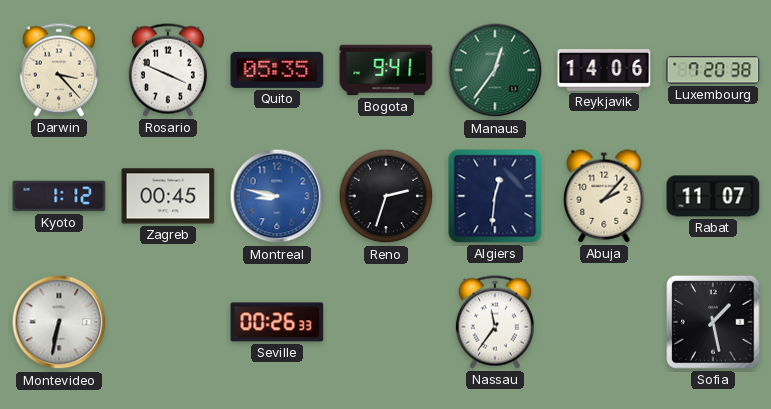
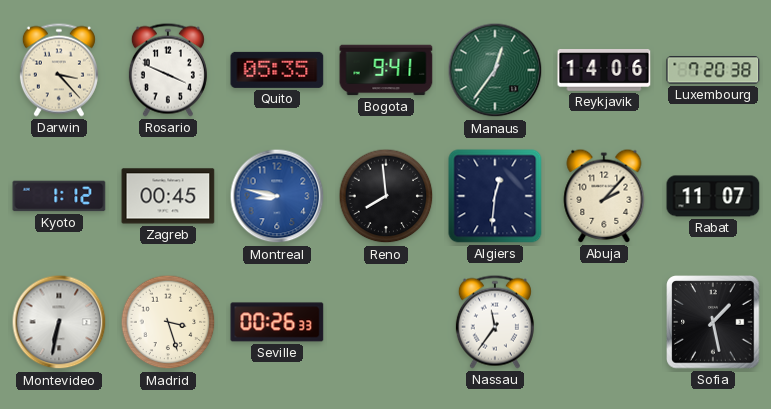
Reno: 2:33 -> 7:59 (386, 196)
Madrid: none -> 3:27 (168, 322)
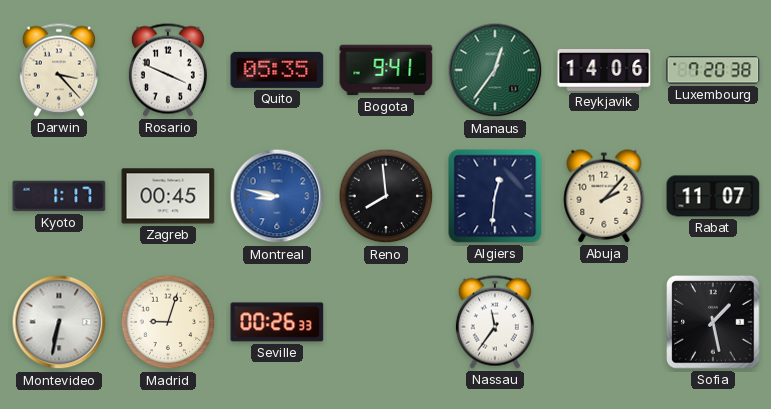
Kyoto: 1:12 -> 1:17 (59, 196)
Madrid: 3:27 -> 9:03 (168, 322)
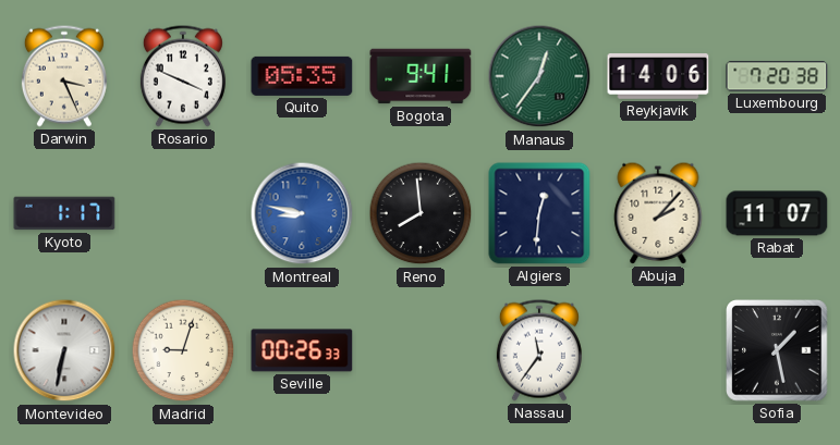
Darwin: 3:23 -> 3:26 (64, 76)
Zagreb: 00:45 -> none (168, 196)
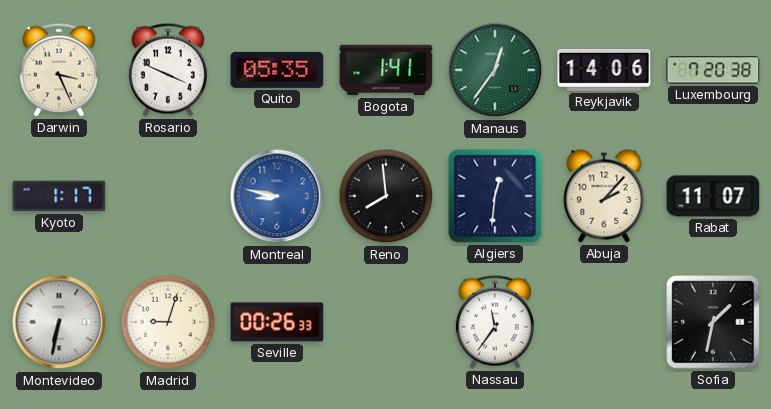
Bogota: 9:41 -> 1:41 (386, 70)
Sofia: 1:28 -> 1:32 (713, 322)
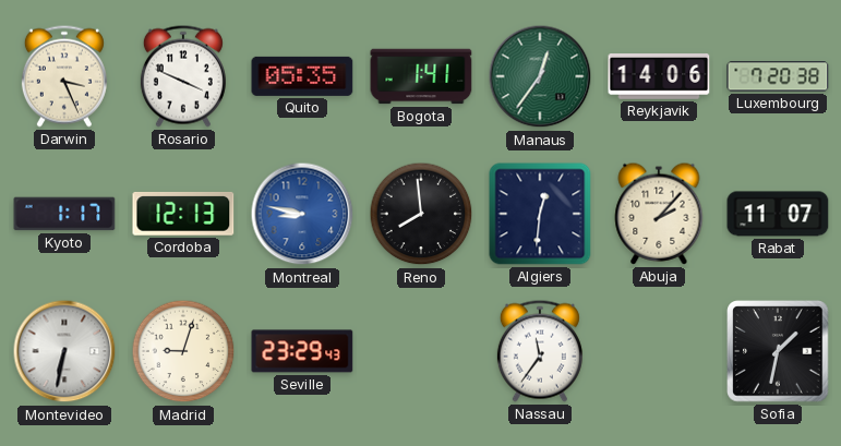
Cordoba: none -> 12:13 (183, 214)
Seville: 00:26 -> 23:29 (302, 351)
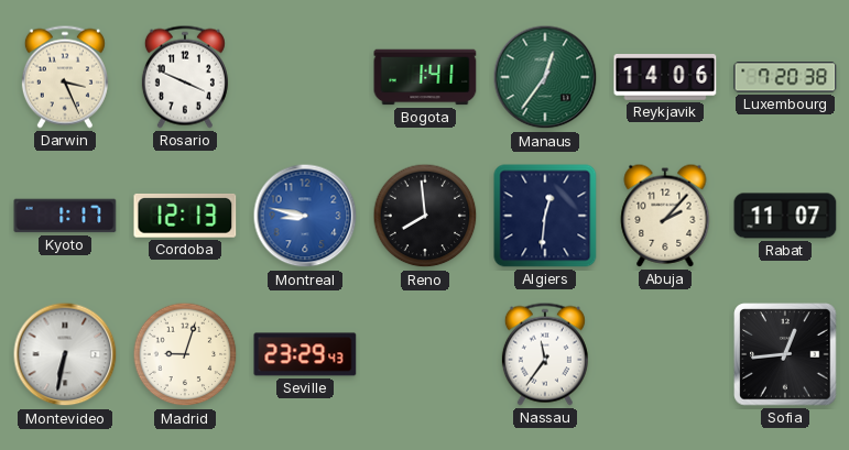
Quito: 05:35 -> none (302, 76)
Sofia: 1:32 -> 12:44 (785, 354)
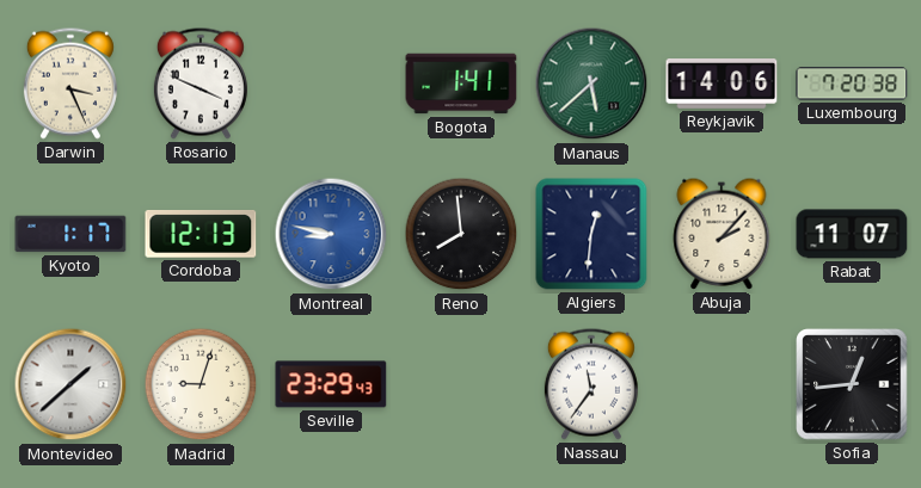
Manaus: 12:36 -> 5:38 (591, 84)
Montevideo: 6:32 -> 1:38 (70, 384)
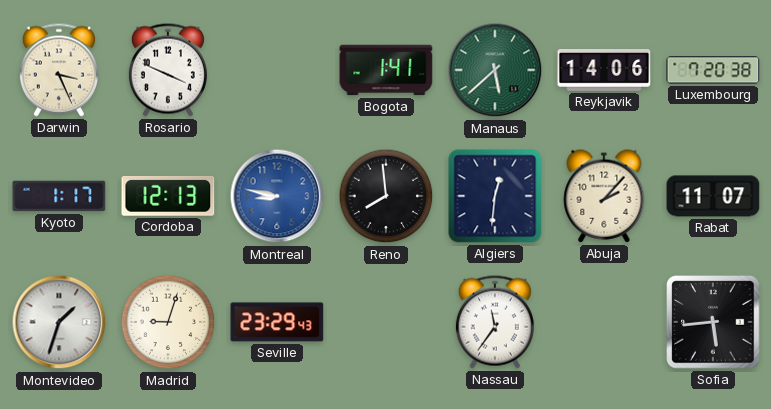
Montevideo: 1:38 -> 1:33 (59, 322)
Sofia: 12:44 -> 5:44 (713, 322)
